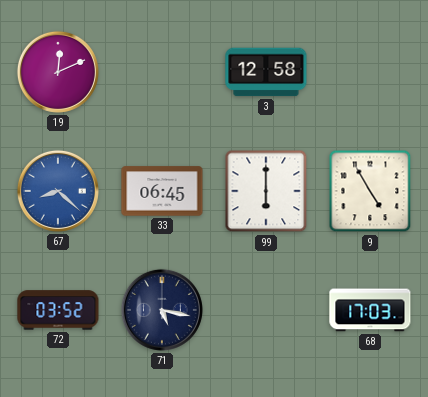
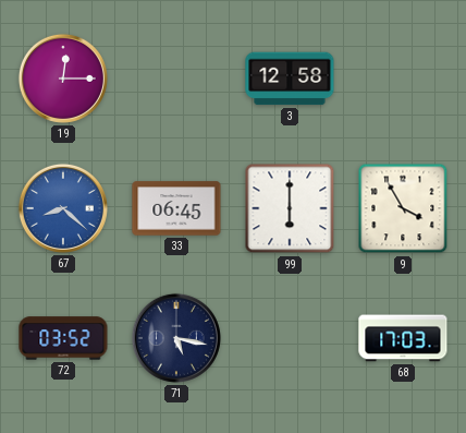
19: 12:11 -> 12:15 (63, 79)
9: 4:55 -> 3:55 (403, 208)
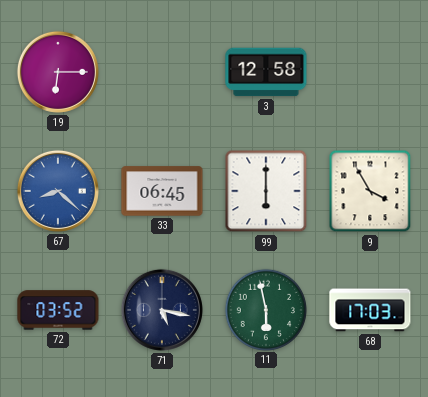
19: 12:15 -> 6:15 (58, 72)
11: none -> 5:58 (265, 309)
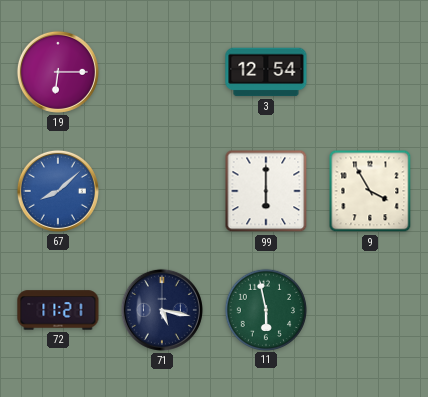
3: 12:58 -> 12:54 (266, 72)
67: 8:22 -> 8:08 (58, 191)
33: 06:45 -> none (162, 191)
72: 03:52 -> 11:21 (58, 310)
68: 17:03 -> none (370, 310)
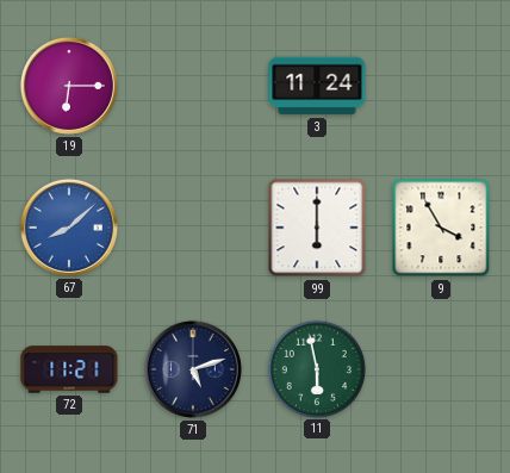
3: 12:54 -> 11:24 (317, 86)
71: 5:17 -> 5:12 (193, 369)
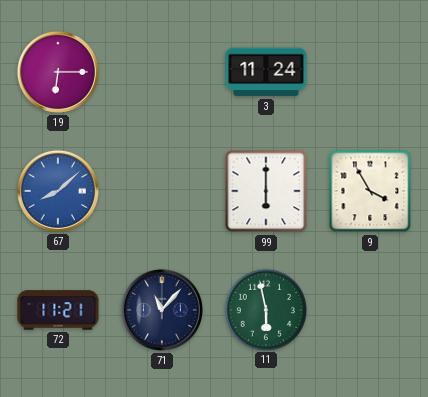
71: 5:12 -> 11:07 (162, 310)
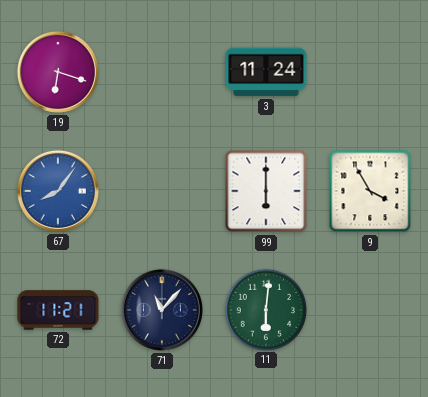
19: 6:15 -> 6:18 (58, 72)
67: 8:08 -> 8:06 (58, 191)
11: 5:58 -> 6:01 (265, 309)
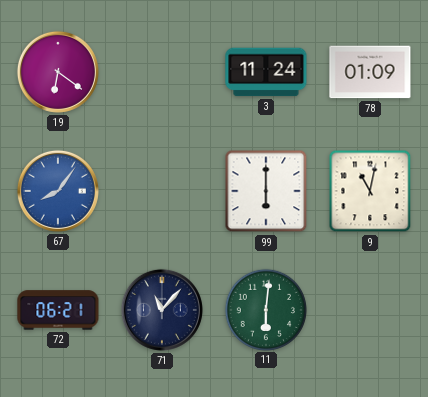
19: 6:18 -> 6:21 (58, 72)
78: none -> 01:09 (370, 72)
9: 3:55 -> 11:02 (370, 191)
72: 11:21 -> 06:21 (58, 310)
